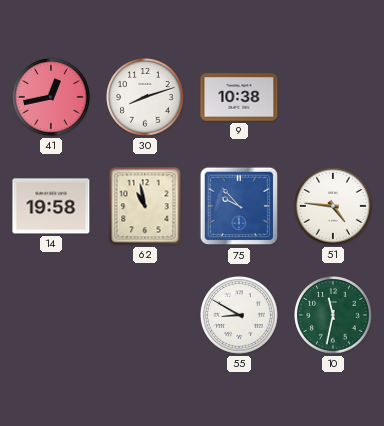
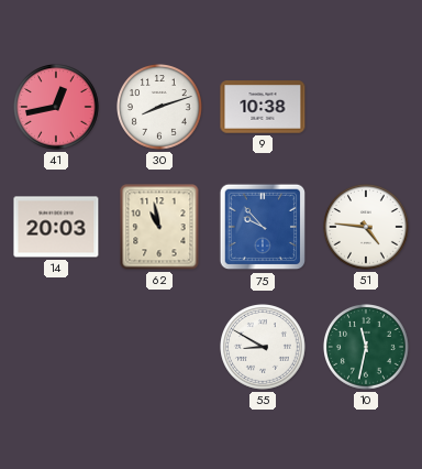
14: 19:58 -> 20:03 (56, 227)
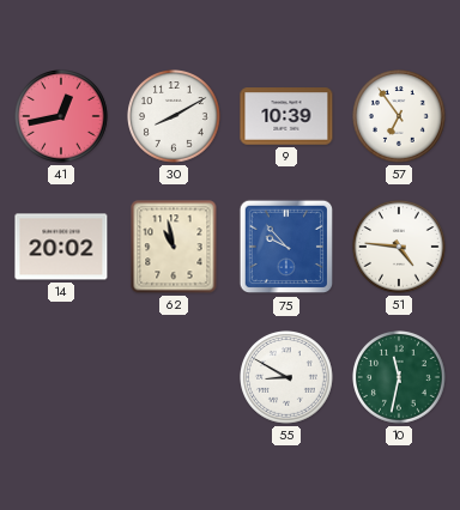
30: 8:12 -> 8:10 (175, 117)
9: 10:38 -> 10:39 (286, 116)
57: none -> 6:54 (400, 117)
14: 20:03 -> 20:02 (61, 247)
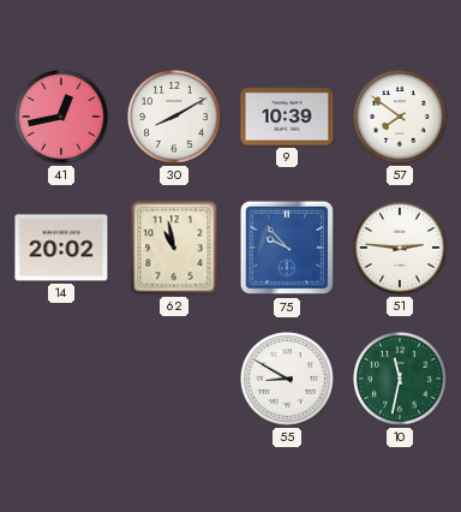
57: 6:54 -> 7:51 (401, 118)
51: 4:46 -> 2:46 (401, 249)
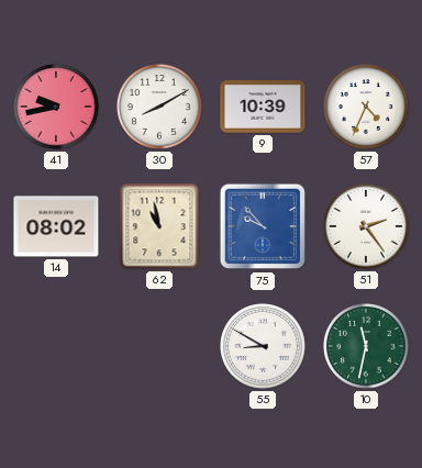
41: 12:43 -> 9:43 (57, 108)
57: 7:51 -> 4:34 (367, 108)
14: 20:02 -> 08:02 (56, 226)
51: 2:46 -> 2:24 (367, 227)
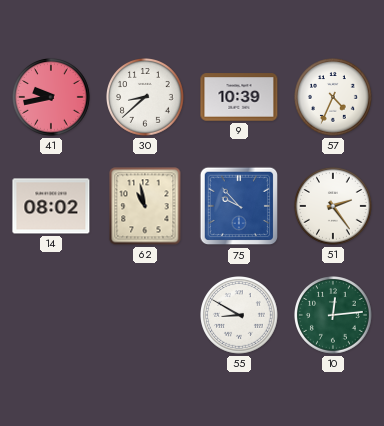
30: 8:10 -> 8:38 (146, 98)
10: 11:32 -> 12:14 (334, 316)
